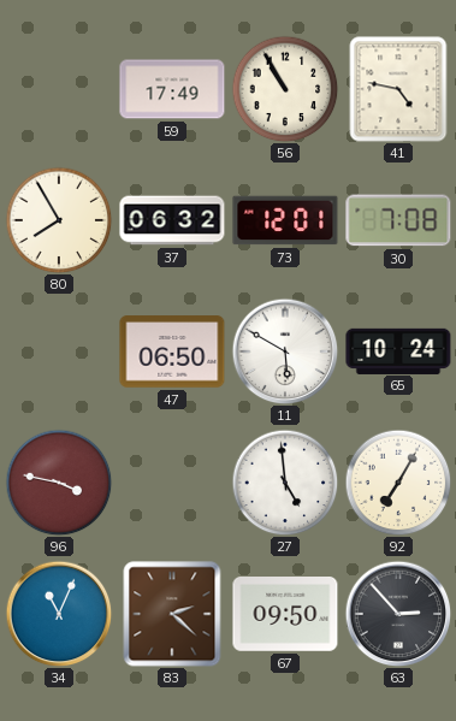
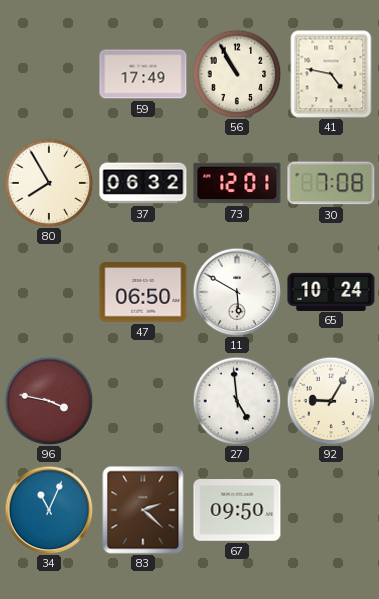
92: 7:05 -> 9:05 (331, 401)
63: 2:53 -> none (398, 614)
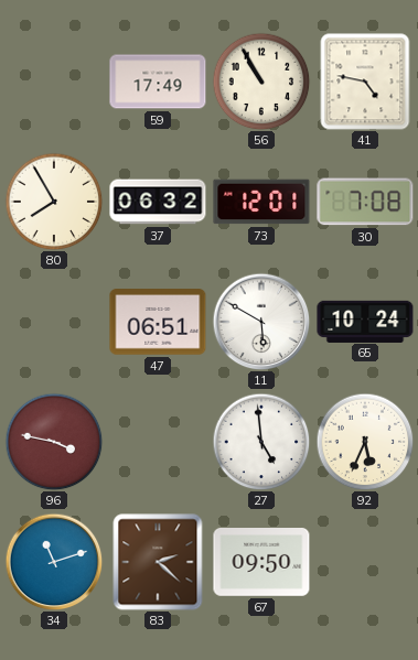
47: 06:50 -> 06:51 (158, 322)
92: 9:05 -> 5:34 (365, 442)
34: 11:04 -> 11:12 (54, 562)
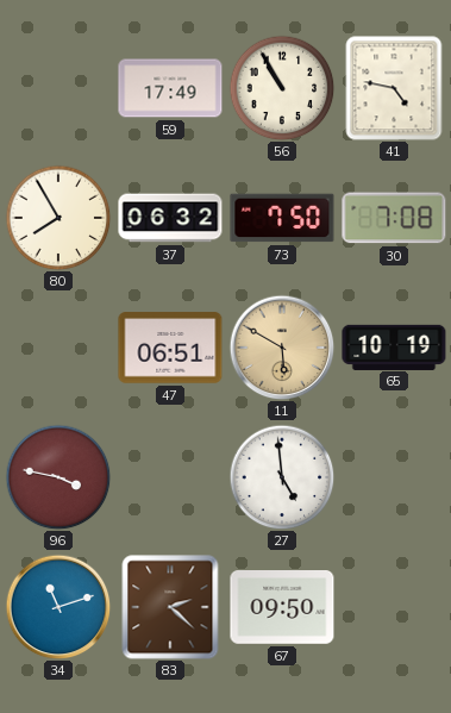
73: 12:01 -> 7:50 (282, 218)
11 dial: white -> champagne (282, 348)
65: 10:24 -> 10:19 (394, 346)
92: 5:34 -> none (365, 442)
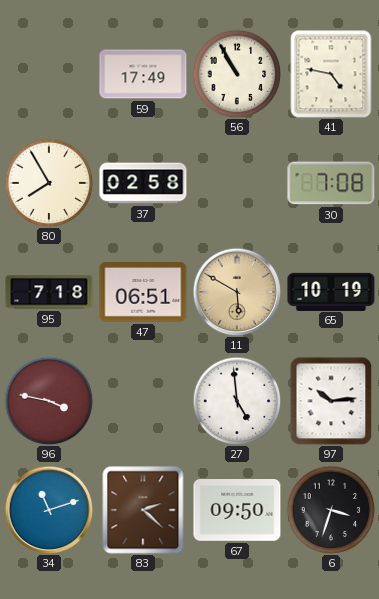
37: 06:32 -> 02:58 (143, 183)
73: 7:50 -> none (282, 218)
95: none -> 7:18 (49, 292)
97: none -> 10:14 (331, 401)
6: none -> 3:33 (331, 510)
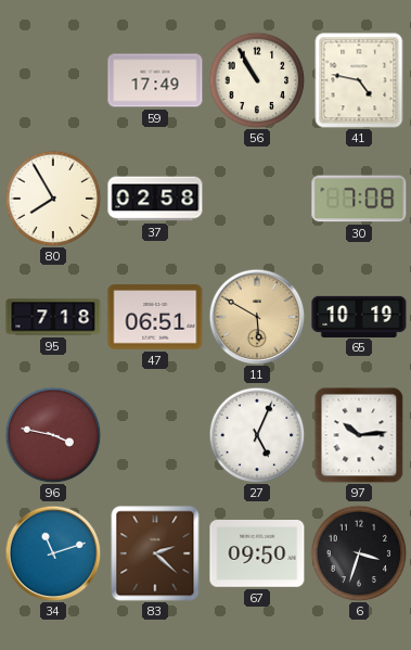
27: 4:59 -> 5:04 (257, 435)
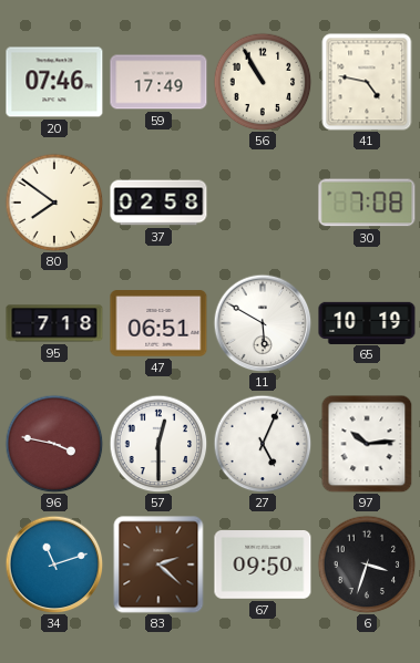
20: none -> 07:46 (54, 82)
80: 7:55 -> 7:51 (54, 203)
11 dial: champagne -> white (263, 323)
57: none -> 12:30 (158, 444)
